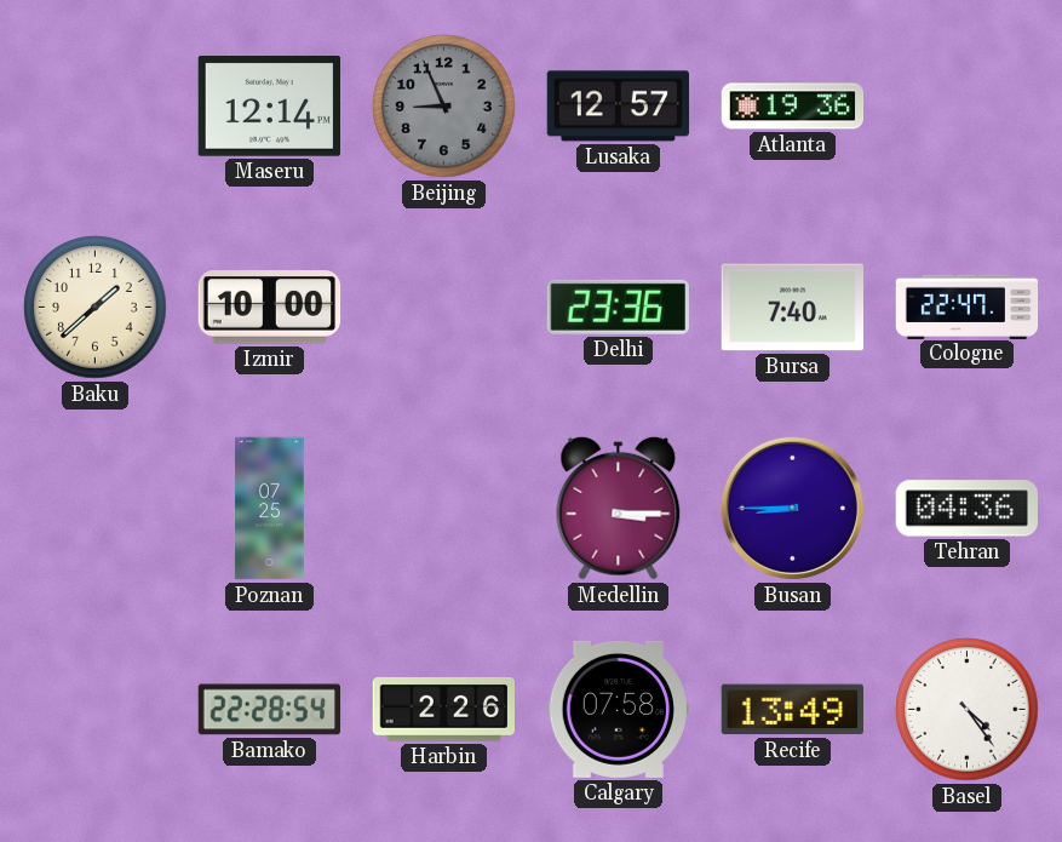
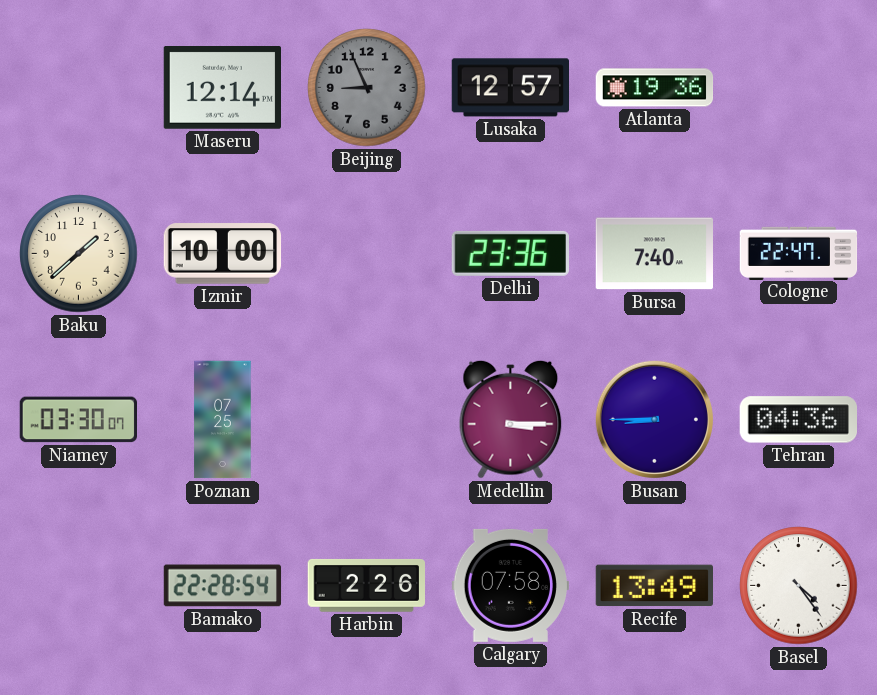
Niamey: none -> 03:30 (79, 420)
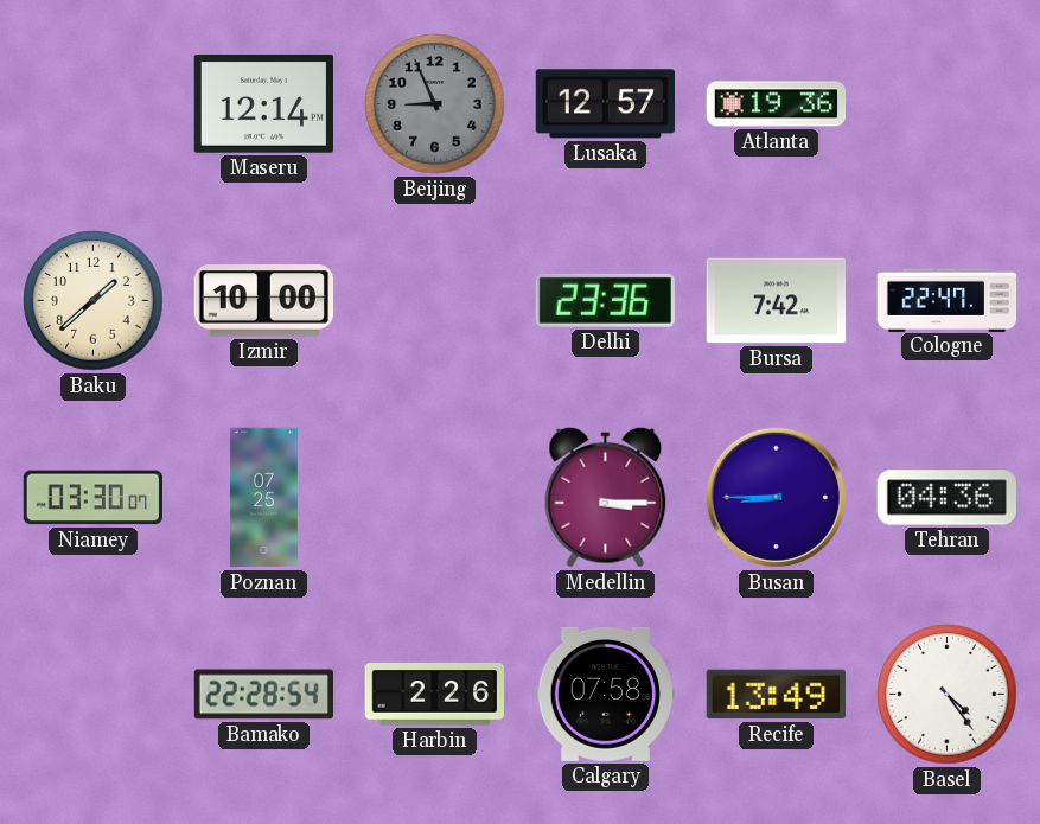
Bursa: 7:40 -> 7:42 (776, 301)
